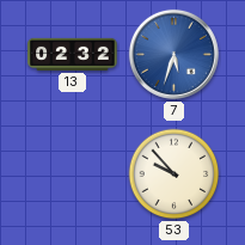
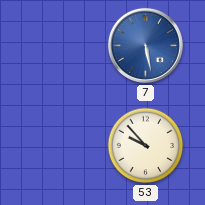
13: 02:32 -> none (73, 54)
7: 5:33 -> 5:28 (145, 45)
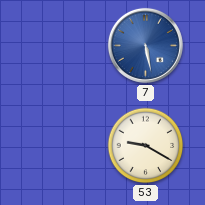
53: 9:53 -> 9:20 (146, 146)
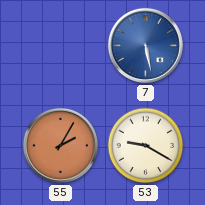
55: none -> 2:05 (60, 145)
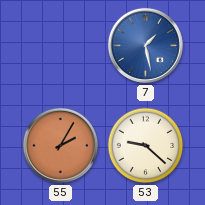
7: 5:28 -> 1:28 (145, 45)
53: 9:20 -> 9:22 (146, 146)
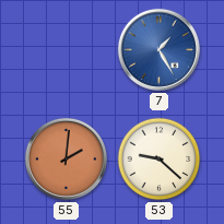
7: 1:28 -> 1:25 (158, 49)
55: 2:05 -> 2:01 (66, 158)
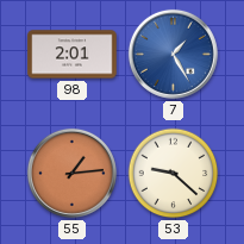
98: none -> 2:01 (73, 55)
55: 2:01 -> 1:14 (71, 173)
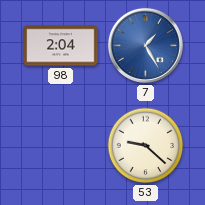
98: 2:01 -> 2:04 (61, 46)
55: 1:14 -> none (71, 173)
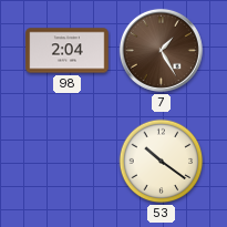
7 dial: blue -> brown (161, 50)
53: 9:22 -> 10:21 (162, 162)
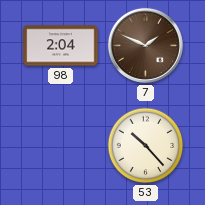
7: 1:25 -> 1:49 (145, 45)
53: 10:21 -> 10:23 (146, 146)
